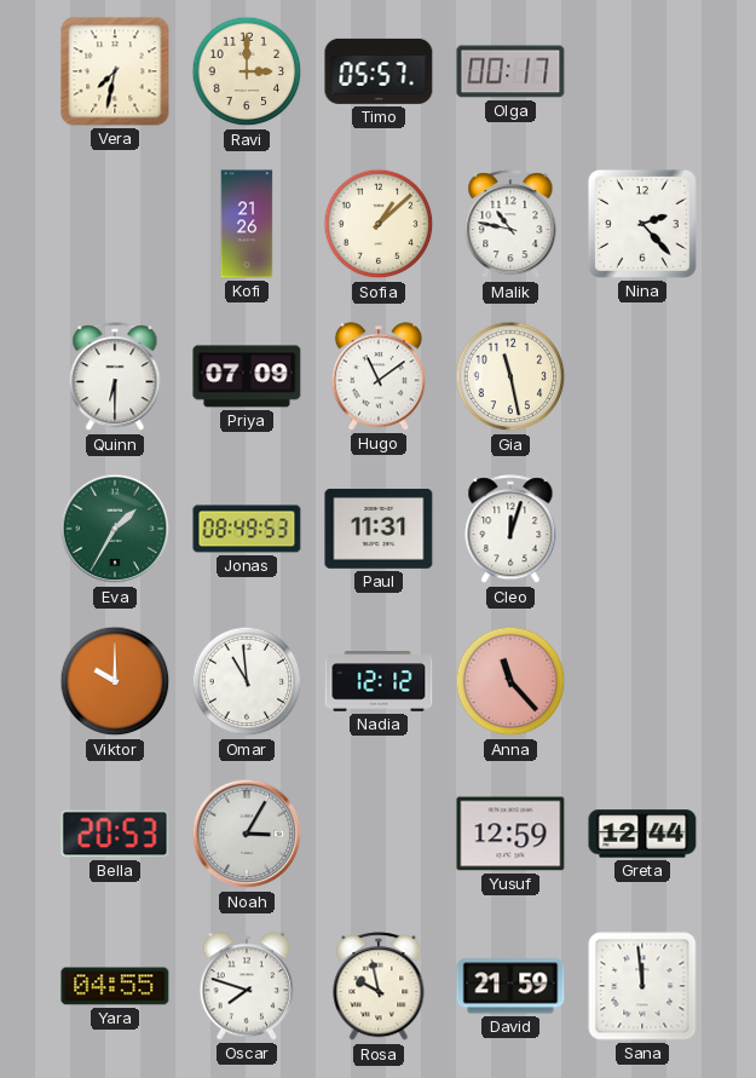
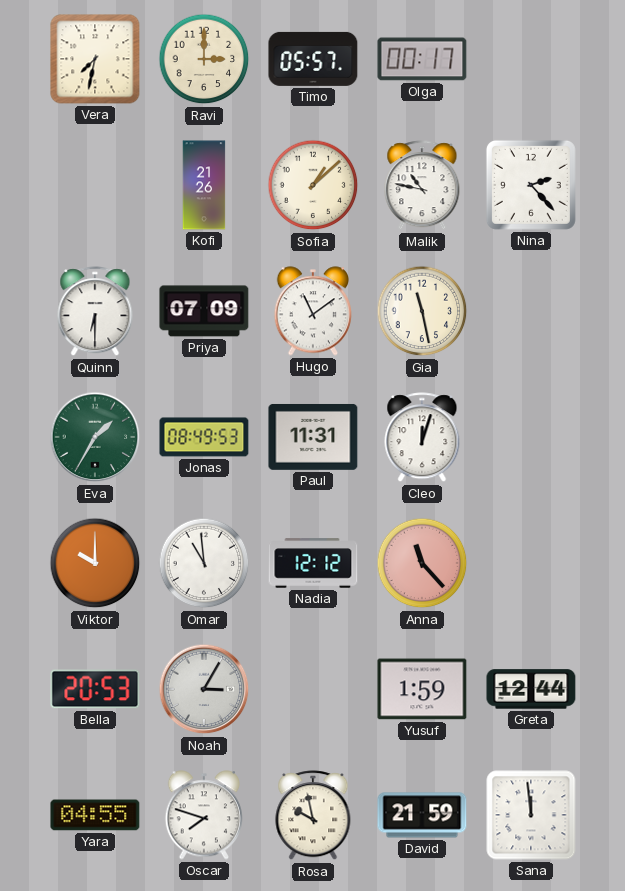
Yusuf: 12:59 -> 1:59 (422, 689)
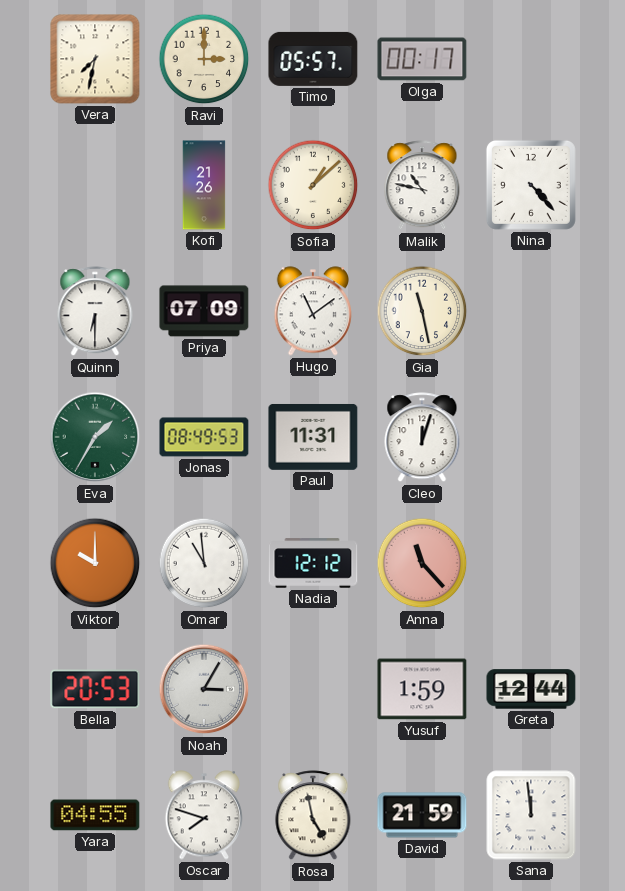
Nina: 2:23 -> 4:23 (531, 185)
Rosa: 9:58 -> 4:58 (313, 816)
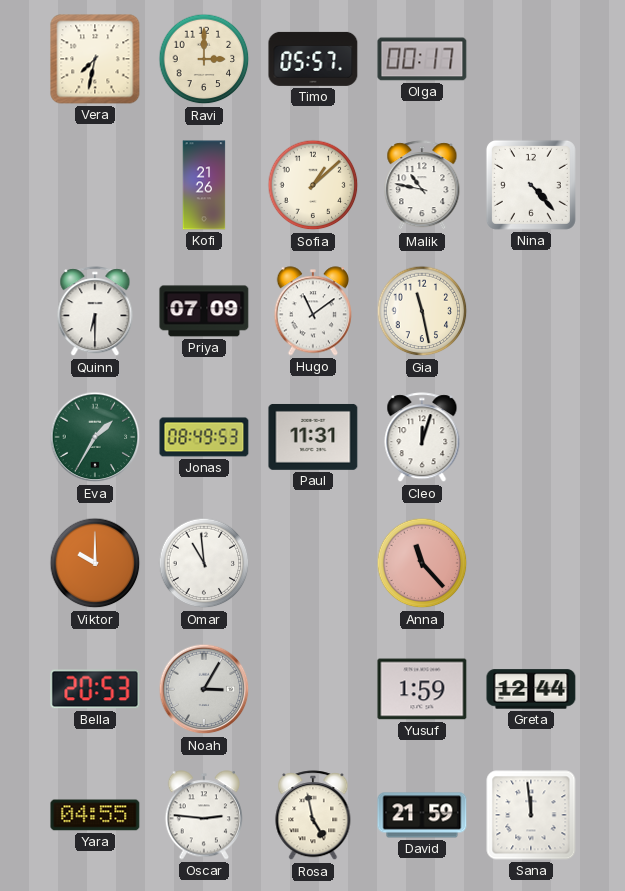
Nadia: 12:12 -> none (313, 563)
Oscar: 7:48 -> 2:46 (203, 815)
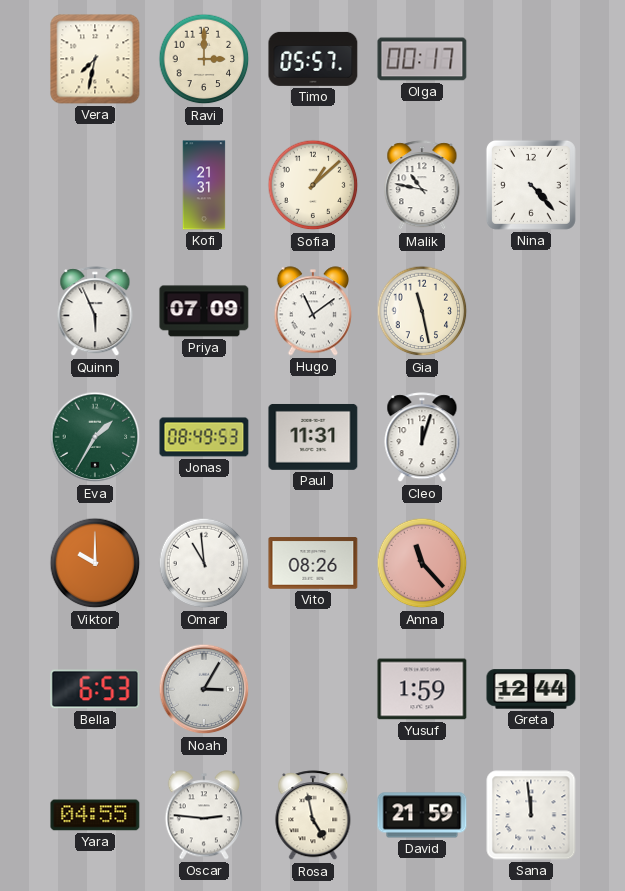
Kofi: 21:26 -> 21:31 (204, 185)
Quinn: 6:30 -> 5:56 (95, 312)
Vito: none -> 08:26 (313, 563)
Bella: 20:53 -> 6:53 (95, 689)
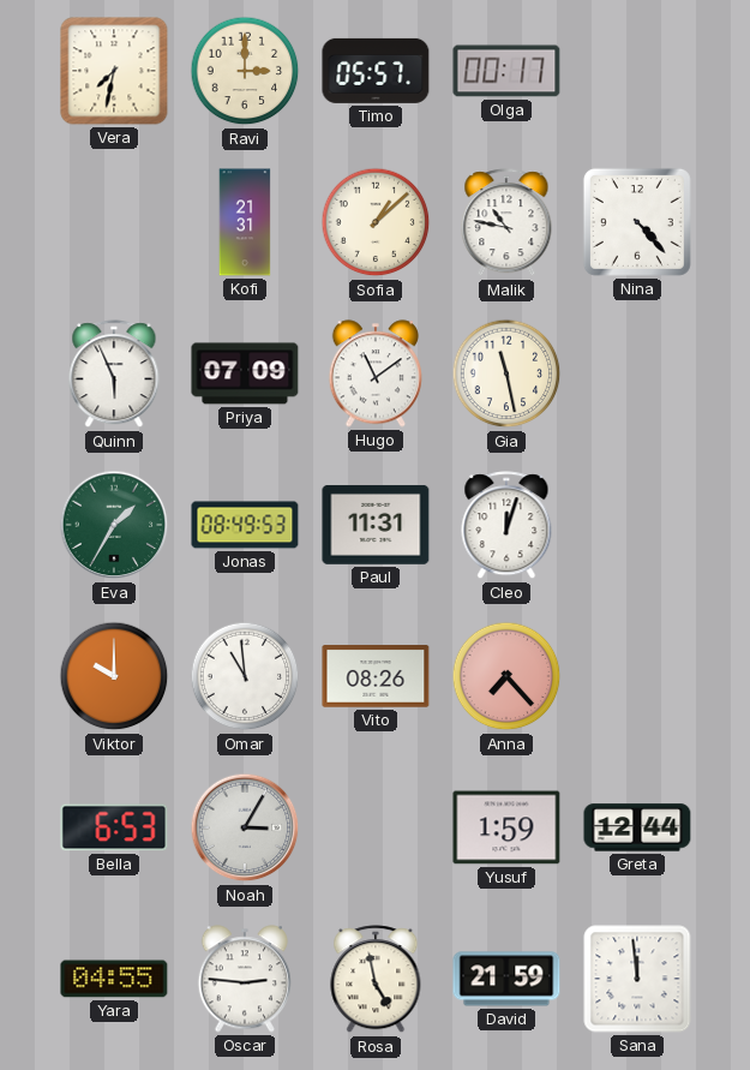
Anna: 11:23 -> 7:23 (506, 676)
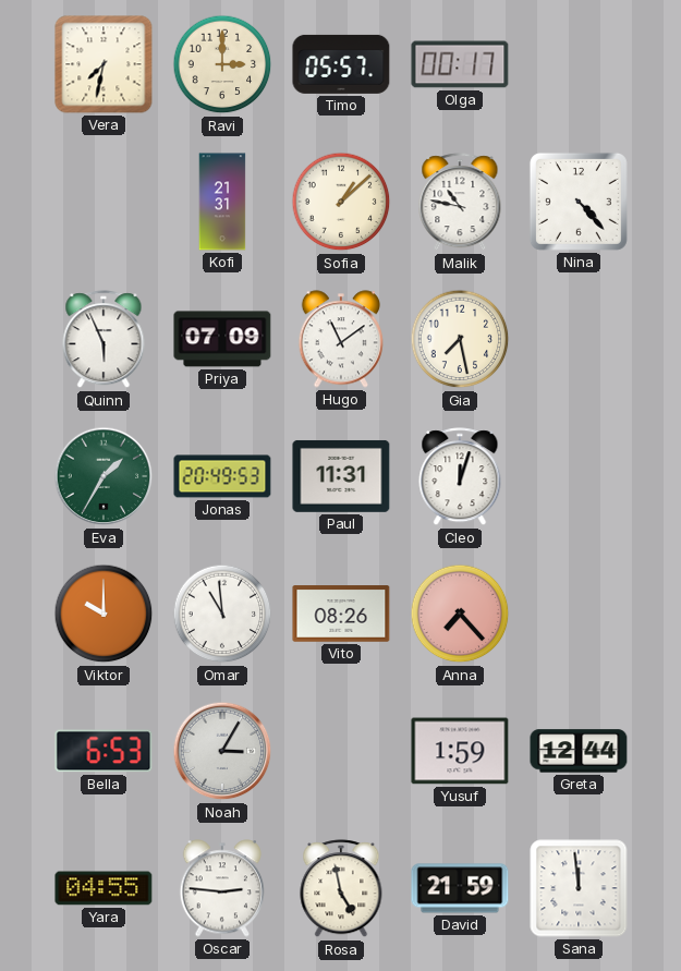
Gia: 11:28 -> 7:28 (460, 339)
Jonas: 08:49 -> 20:49 (222, 476)
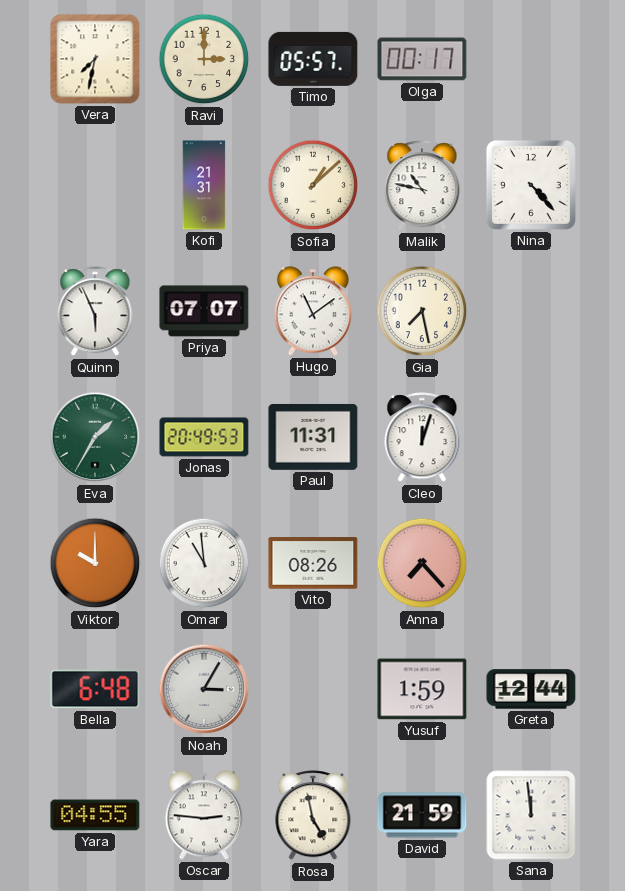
Priya: 07:09 -> 07:07 (204, 311)
Bella: 6:53 -> 6:48 (95, 689)
